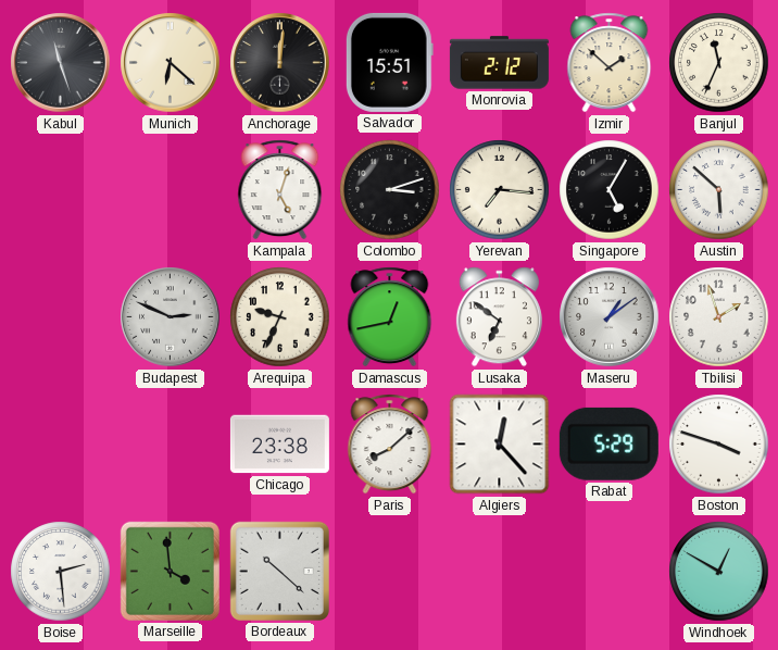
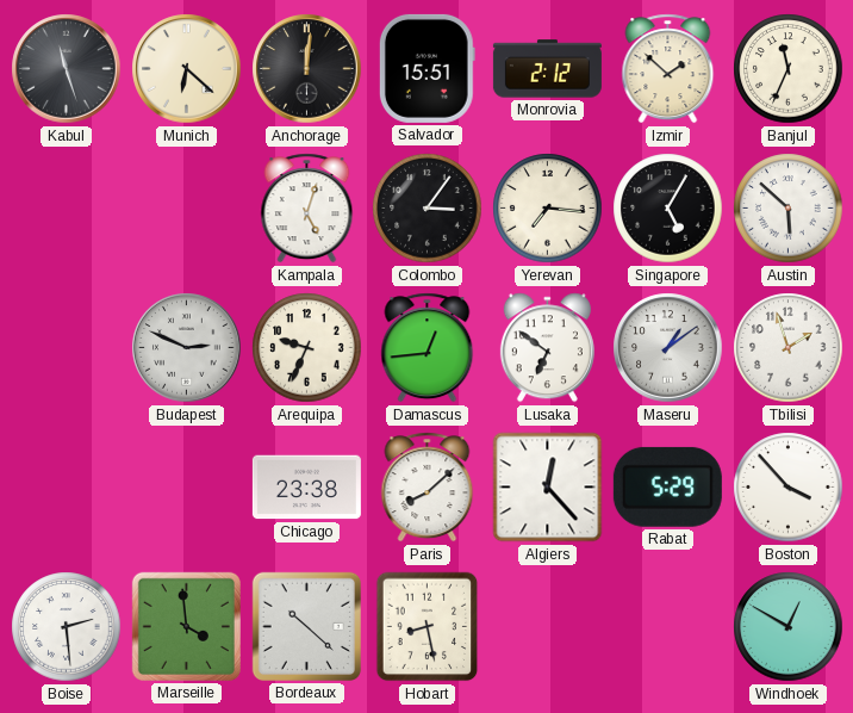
Colombo: 3:12 -> 3:06 (428, 209)
Damascus: 12:43 -> 12:44 (428, 348)
Boston: 3:48 -> 3:53 (789, 488)
Hobart: none -> 8:28 (428, 627)
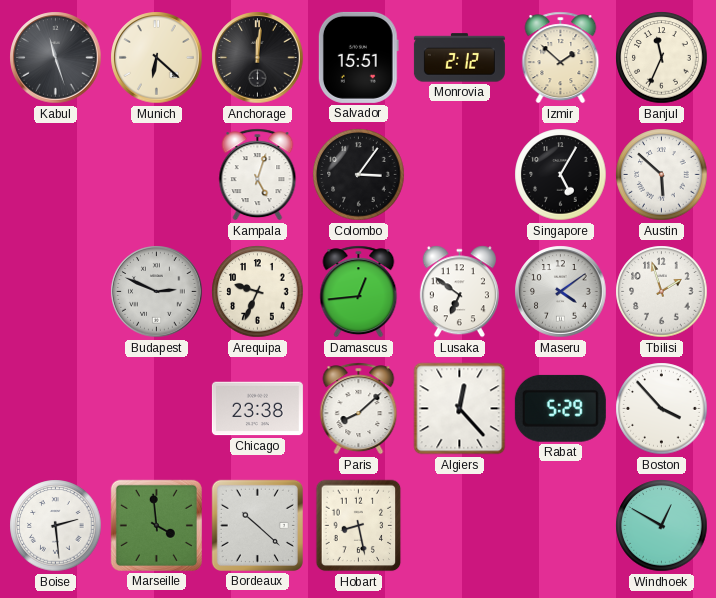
Yerevan: 7:16 -> none (548, 209)
Maseru: 1:09 -> 4:09 (561, 292)
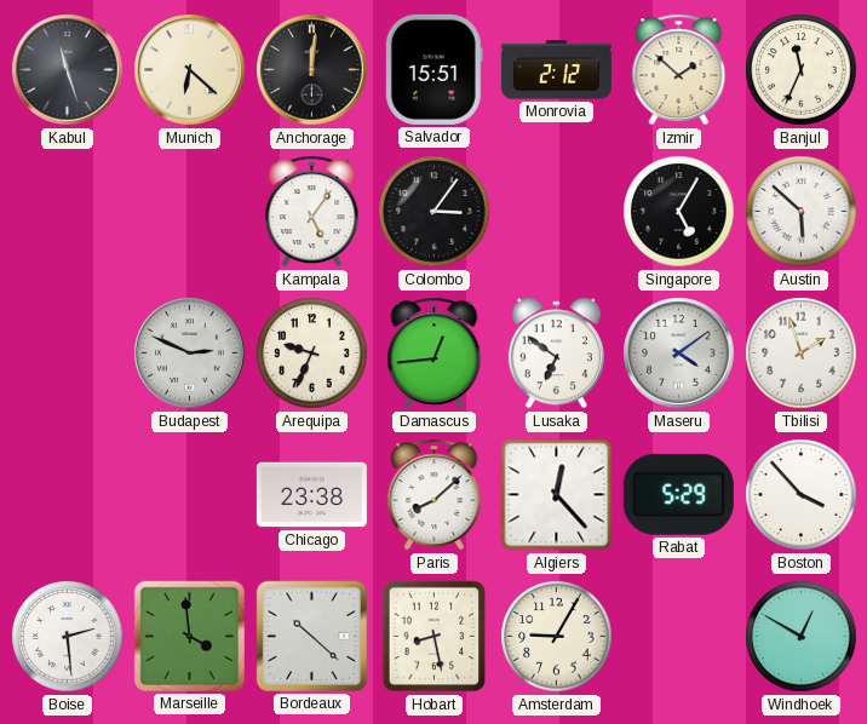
Kampala: 5:03 -> 5:06 (312, 212)
Amsterdam: none -> 9:05 (557, 637)
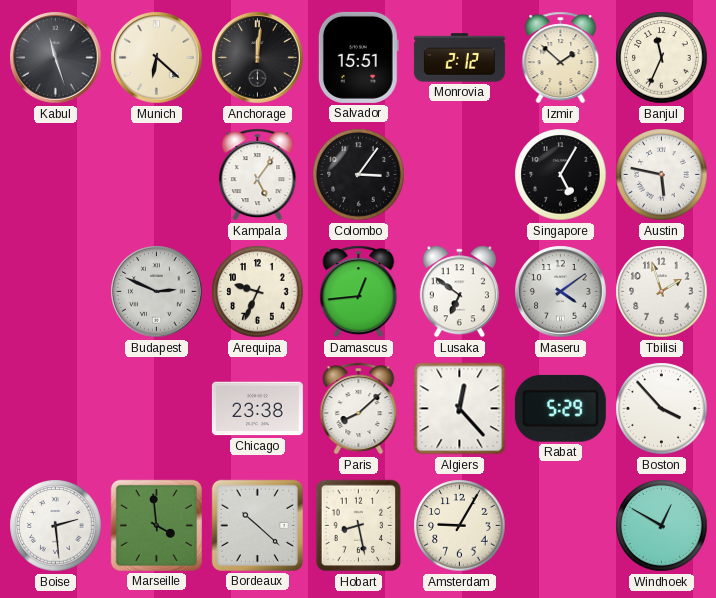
Austin: 5:52 -> 5:47 (662, 175)
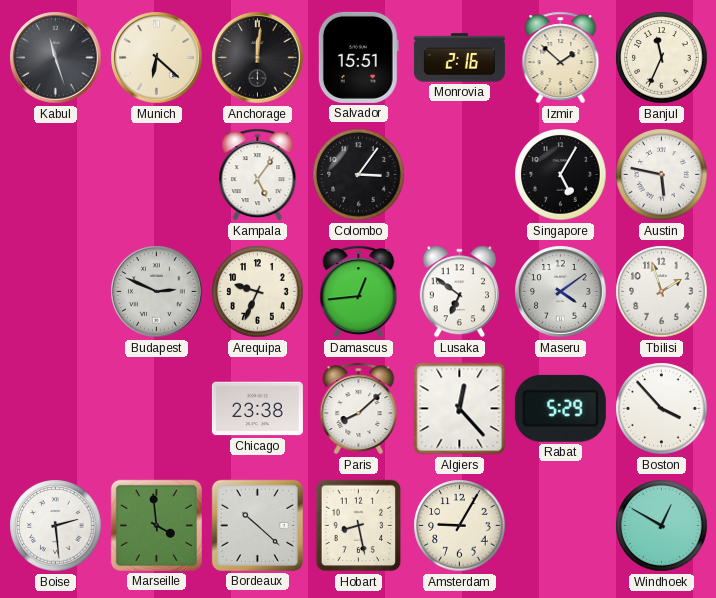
Monrovia: 2:12 -> 2:16 (459, 58)
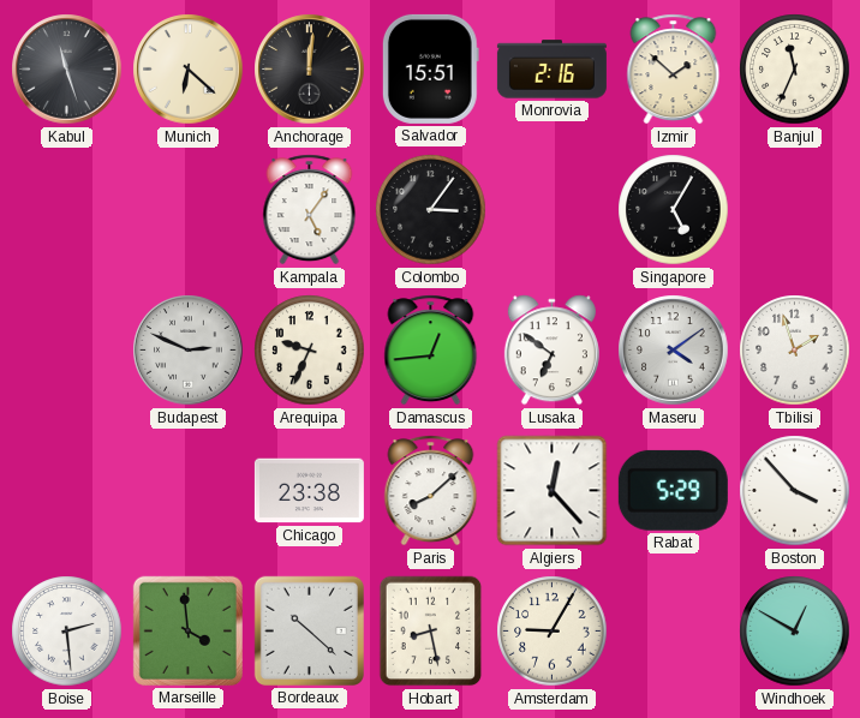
Austin: 5:47 -> none (662, 175)
